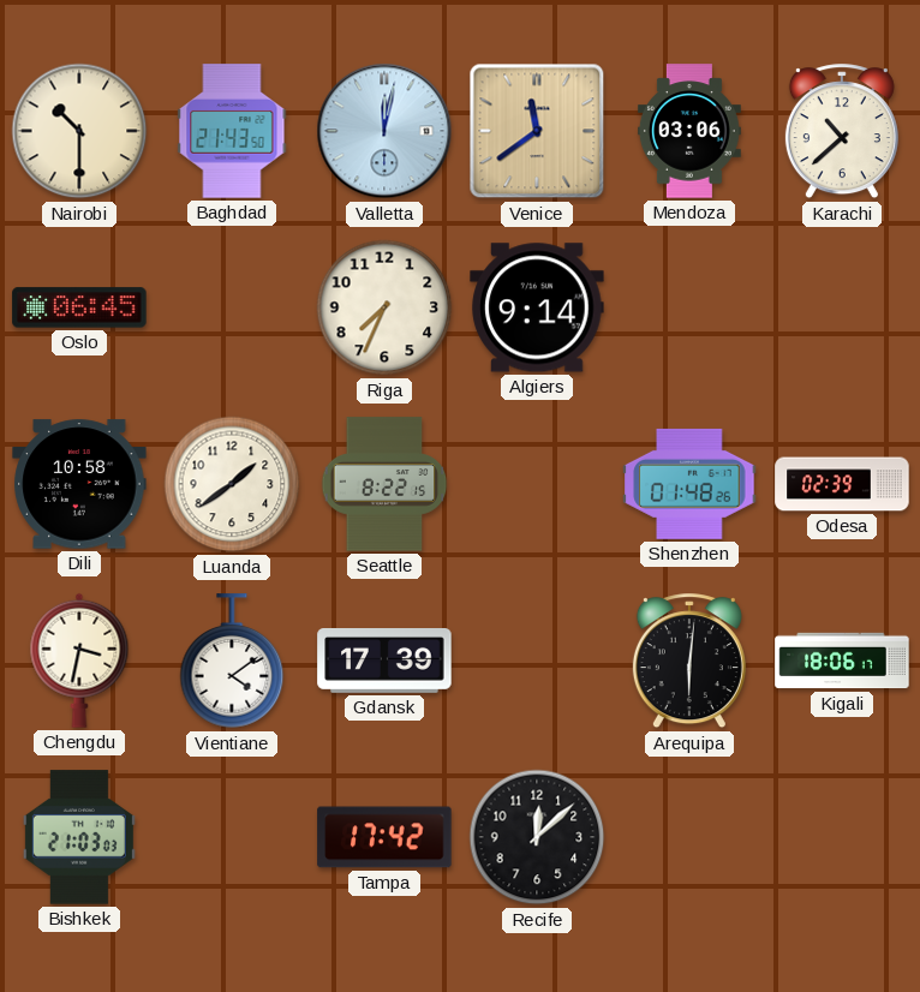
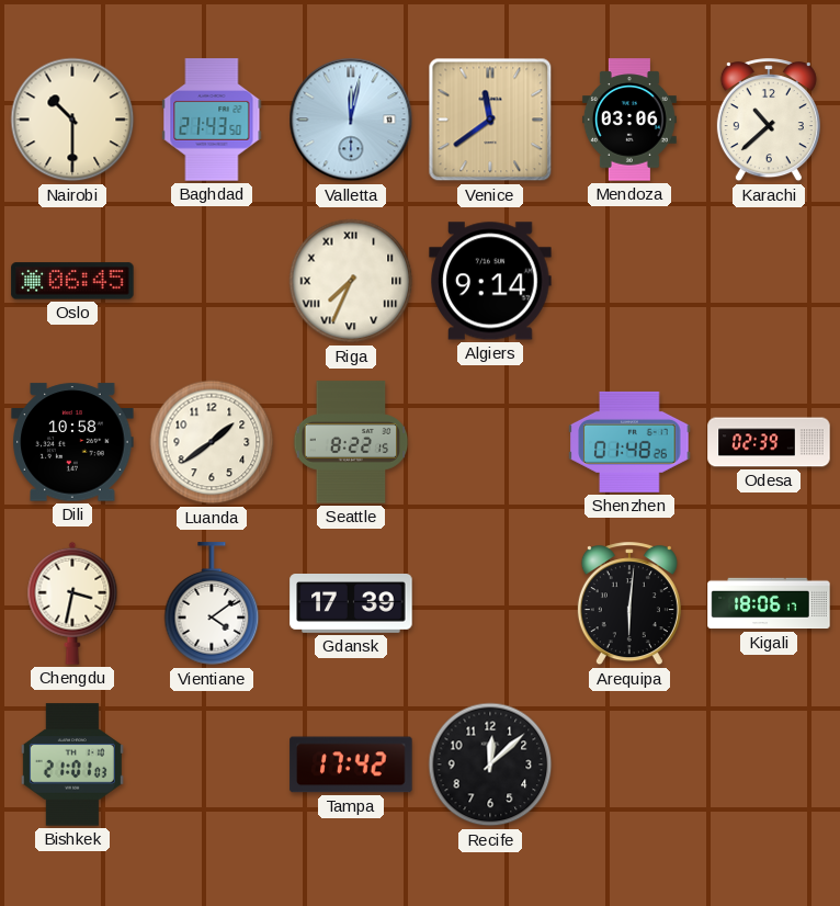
Riga numerals: Arabic -> Roman (351, 281)
Bishkek: 21:03 -> 21:01 (72, 765)
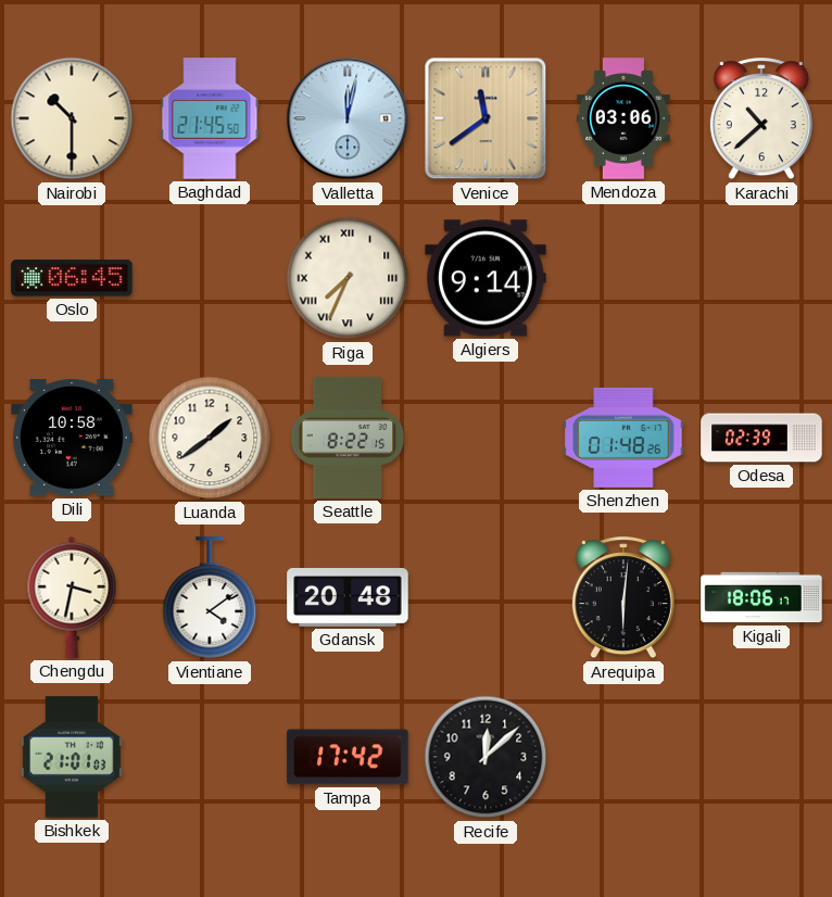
Baghdad: 21:43 -> 21:45 (210, 118)
Gdansk: 17:39 -> 20:48 (348, 598)
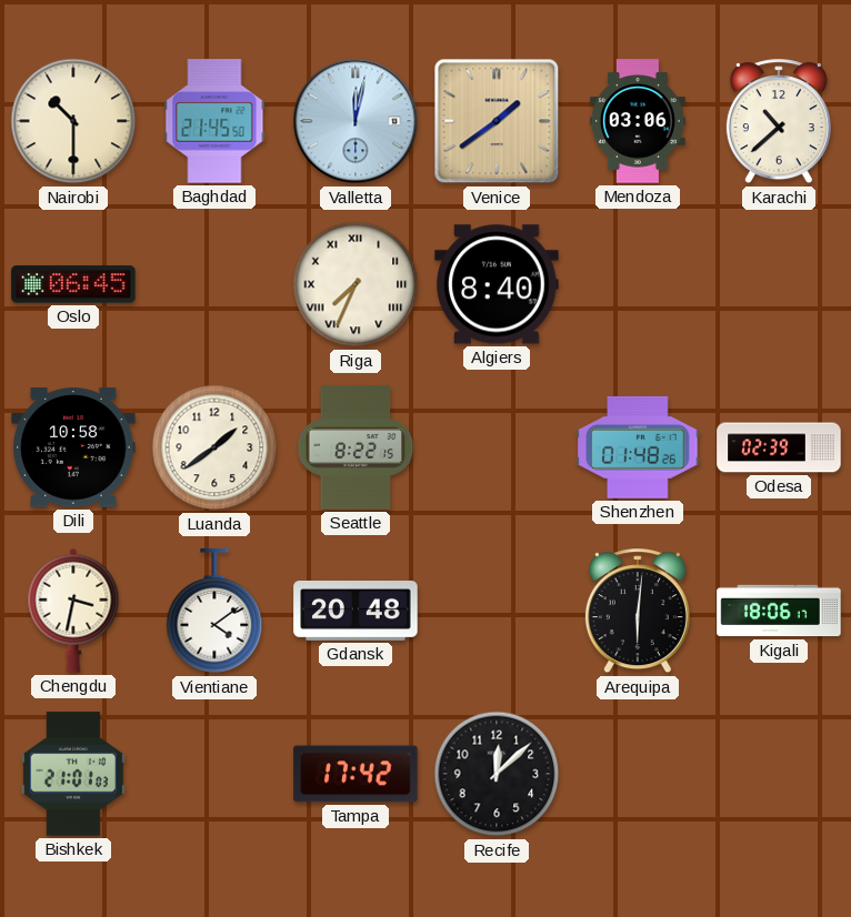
Venice: 11:39 -> 1:39 (497, 121)
Algiers: 9:14 -> 8:40 (497, 284)
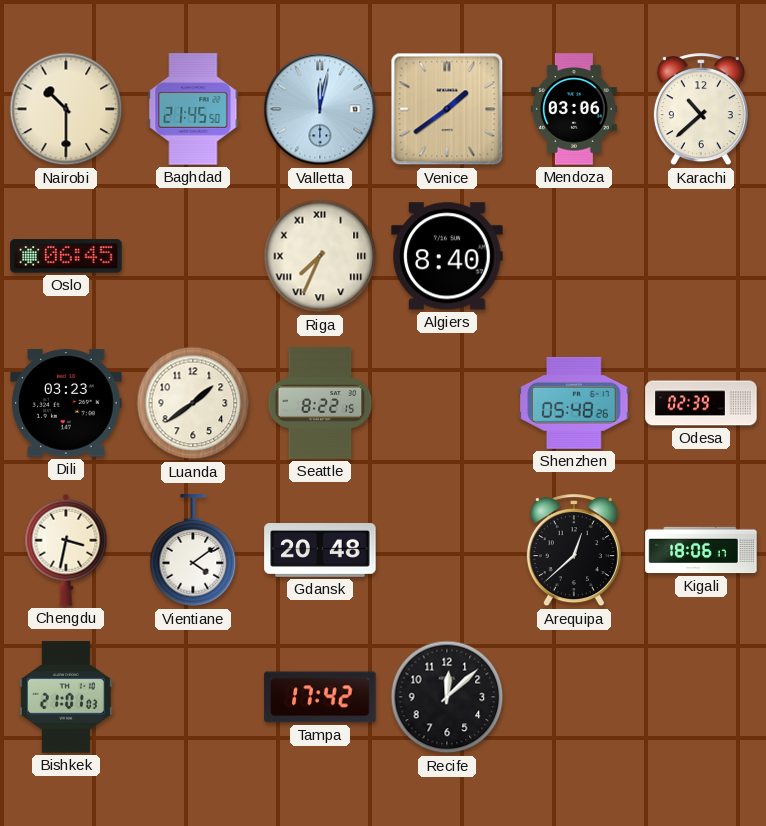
Dili: 10:58 -> 03:23 (66, 403)
Shenzhen: 01:48 -> 05:48 (574, 403)
Arequipa: 6:01 -> 12:38 (574, 551)
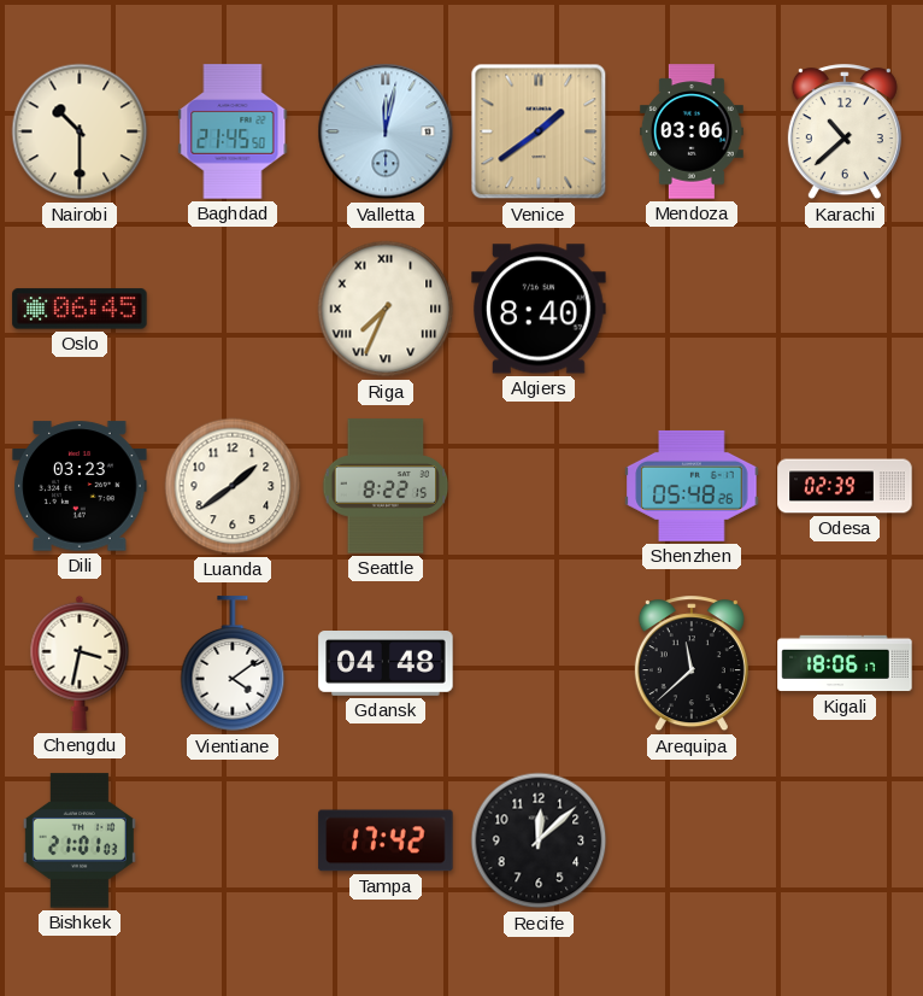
Gdansk: 20:48 -> 04:48 (386, 664)
Arequipa: 12:38 -> 11:38 (692, 664)
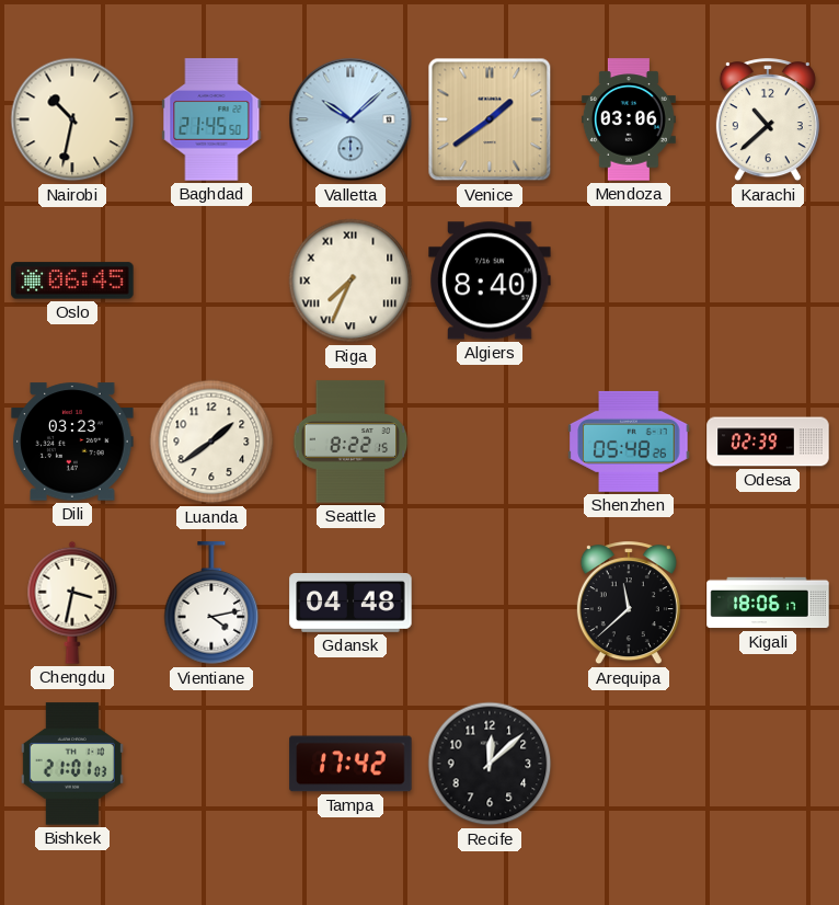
Nairobi: 10:30 -> 10:32 (72, 119)
Valletta: 12:02 -> 10:08 (350, 119)
Vientiane: 4:09 -> 4:13 (211, 604)
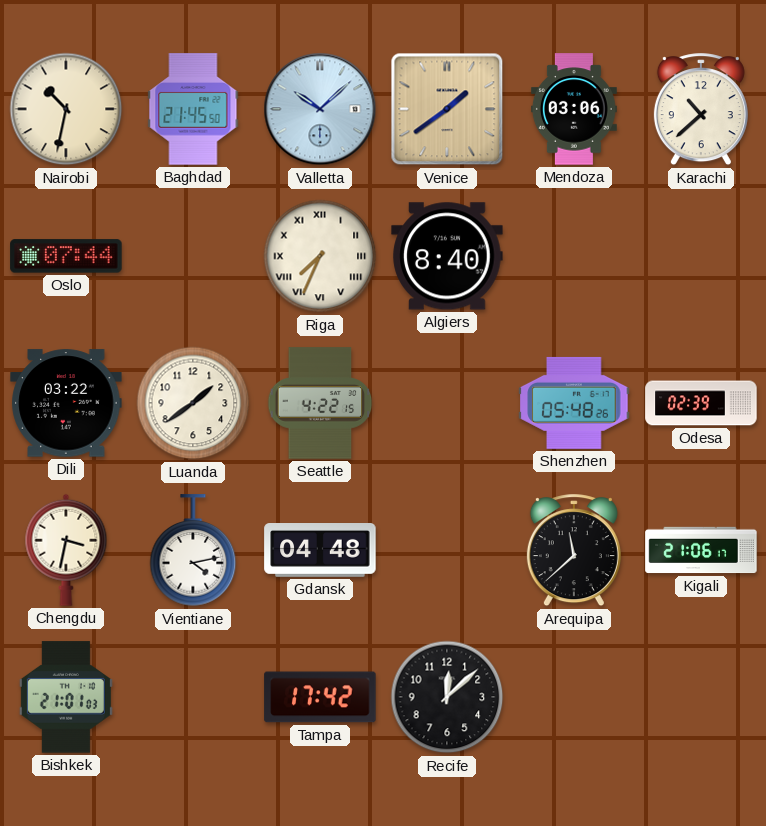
Oslo: 06:45 -> 07:44 (66, 256)
Dili: 03:23 -> 03:22 (66, 403)
Seattle: 8:22 -> 4:22 (320, 403)
Kigali: 18:06 -> 21:06 (701, 550)
